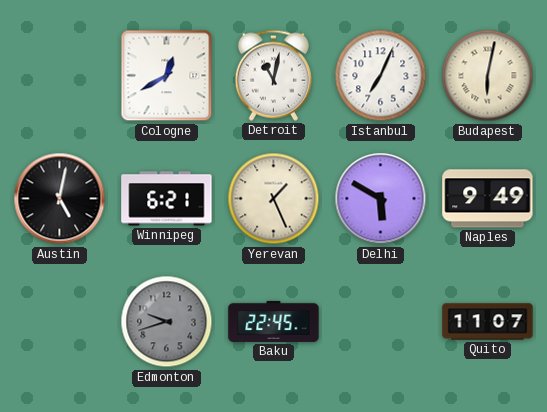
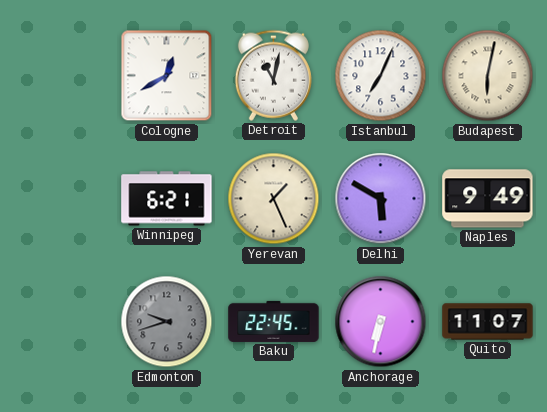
Austin: 5:02 -> none (60, 199)
Anchorage: none -> 6:32 (381, 322)
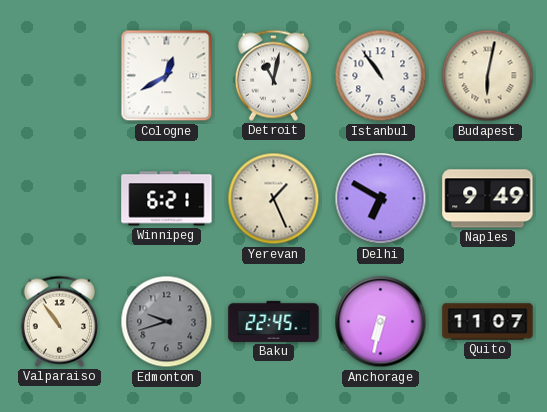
Istanbul: 7:04 -> 10:54 (381, 76)
Delhi: 5:50 -> 6:50 (381, 199)
Valparaiso: none -> 10:54 (59, 321)
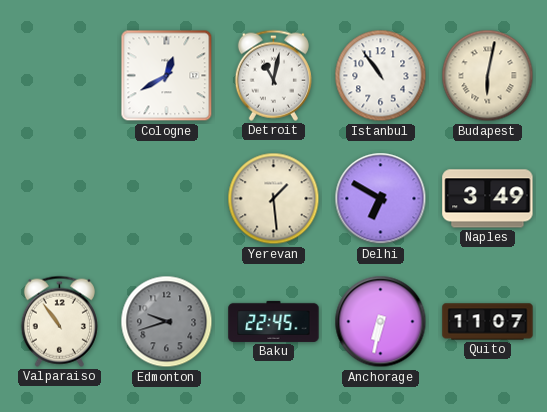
Winnipeg: 6:21 -> none (167, 199)
Yerevan: 1:26 -> 1:29 (274, 199)
Naples: 9:49 -> 3:49 (488, 199)
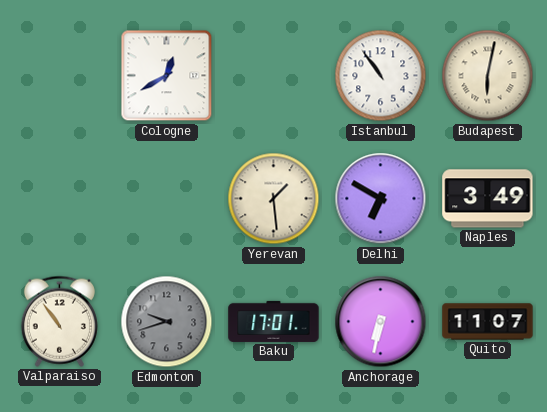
Detroit: 11:02 -> none (273, 75)
Baku: 22:45 -> 17:01 (274, 321)
